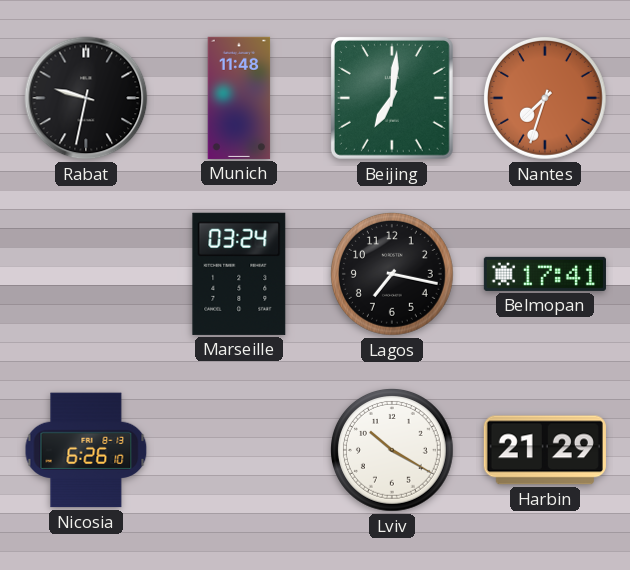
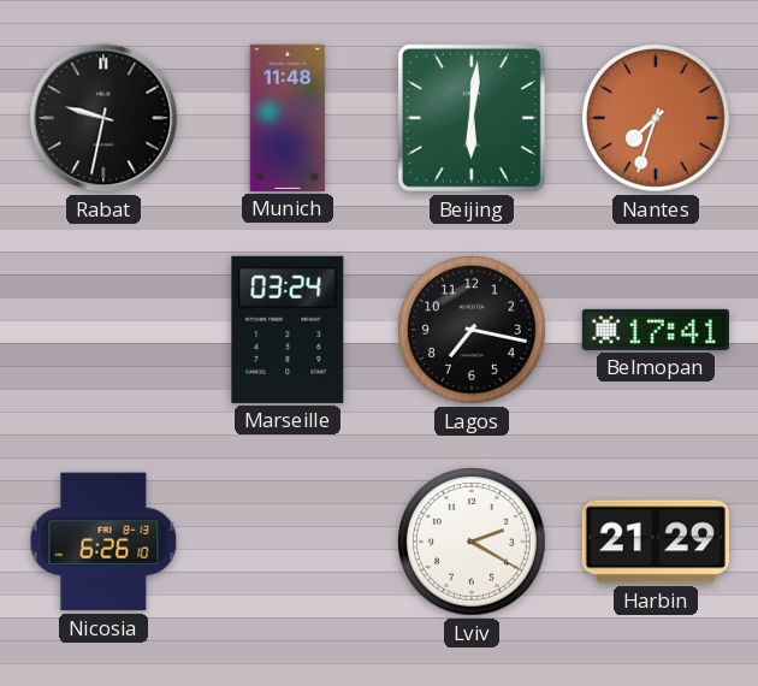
Beijing: 7:01 -> 6:01 (472, 118)
Lviv: 10:20 -> 2:20 (473, 543)
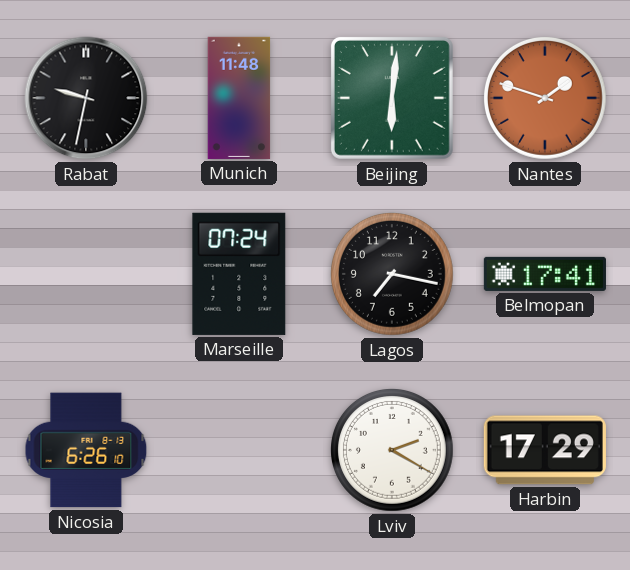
Nantes: 7:33 -> 1:48 (546, 99)
Marseille: 03:24 -> 07:24 (239, 274)
Harbin: 21:29 -> 17:29 (545, 450)
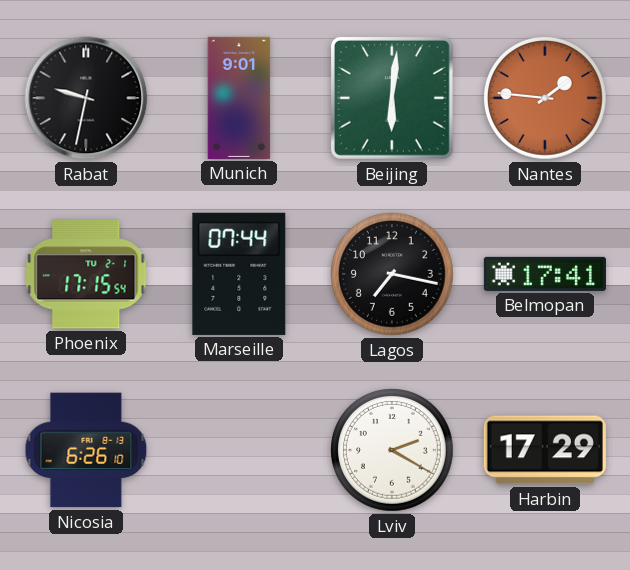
Munich: 11:48 -> 9:01 (239, 98)
Nantes: 1:48 -> 1:46 (546, 99)
Phoenix: none -> 17:15 (86, 274)
Marseille: 07:24 -> 07:44 (239, 274)
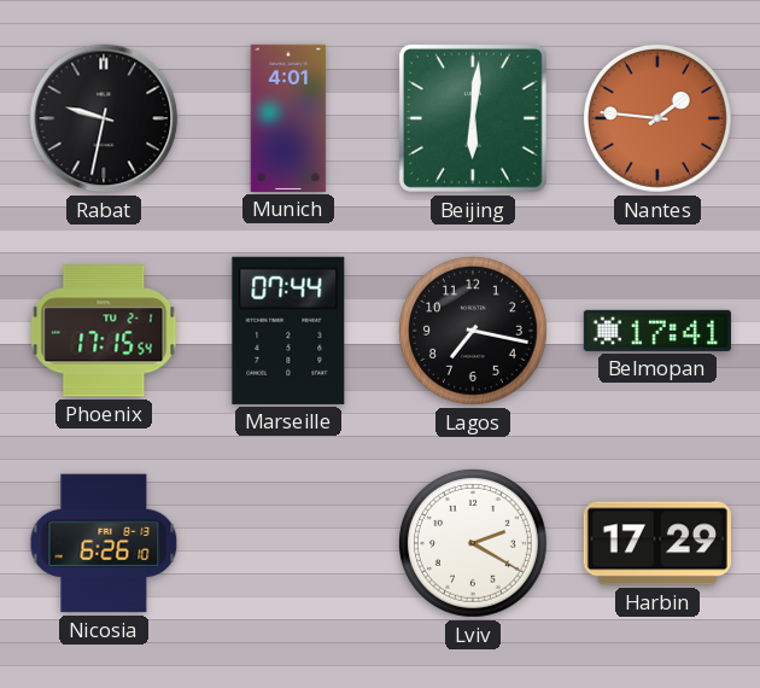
Munich: 9:01 -> 4:01 (288, 118)
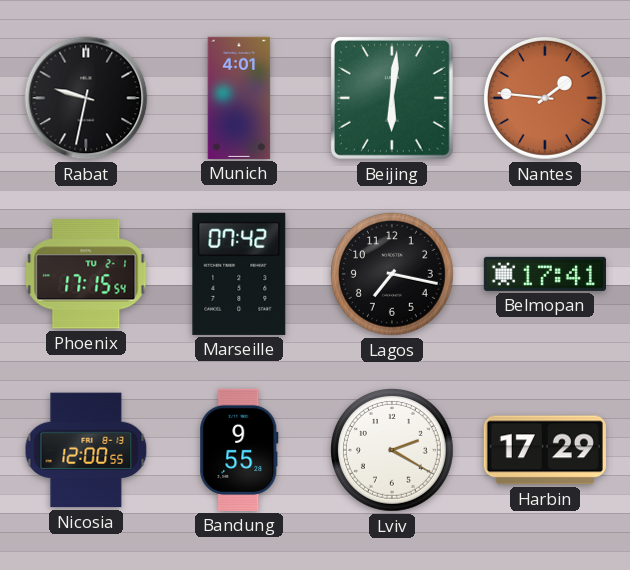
Marseille: 07:44 -> 07:42 (239, 274)
Nicosia: 6:26 -> 12:00 (86, 450)
Bandung: none -> 9:55 (239, 450)
